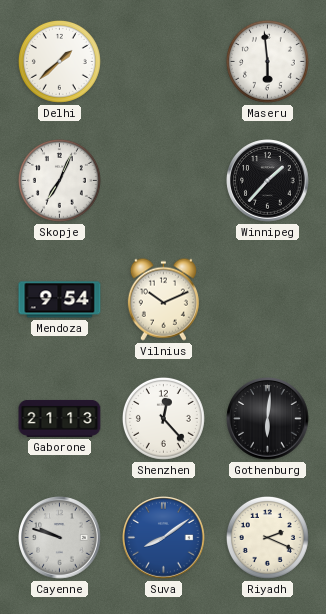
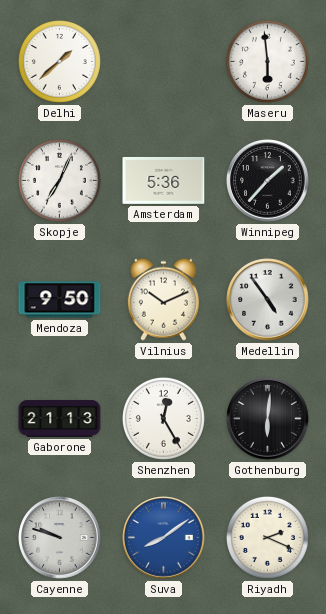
Amsterdam: none -> 5:36 (164, 180)
Mendoza: 9:54 -> 9:50 (60, 300)
Medellin: none -> 4:54 (268, 300)
Shenzhen: 12:23 -> 12:25 (163, 418)
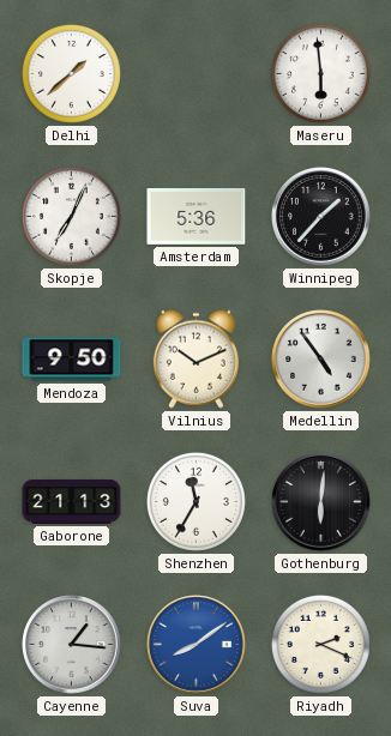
Shenzhen: 12:25 -> 11:35 (195, 501)
Cayenne: 9:48 -> 1:16 (72, 645)
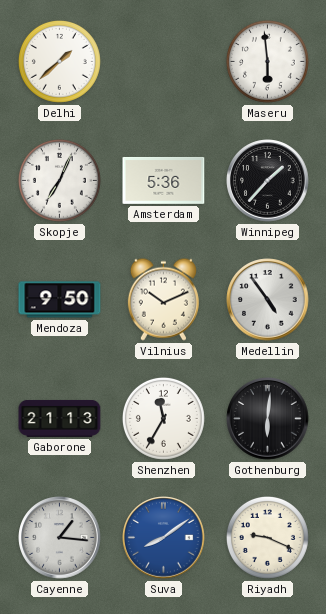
Riyadh: 2:19 -> 9:19 (267, 537)
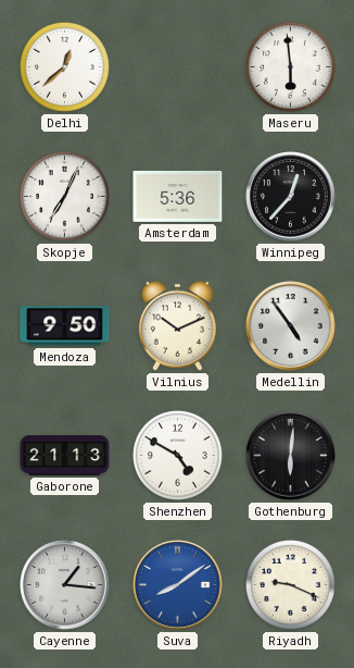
Delhi: 1:38 -> 12:38 (64, 66)
Winnipeg: 1:37 -> 12:37 (291, 197)
Shenzhen: 11:35 -> 4:50 (177, 455)
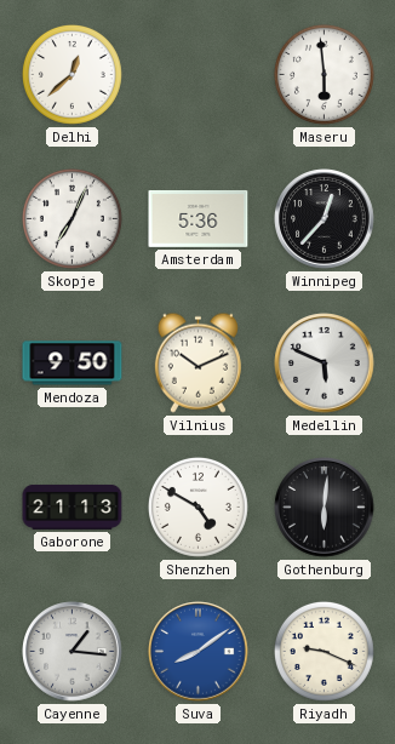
Medellin: 4:54 -> 5:49 (325, 364)
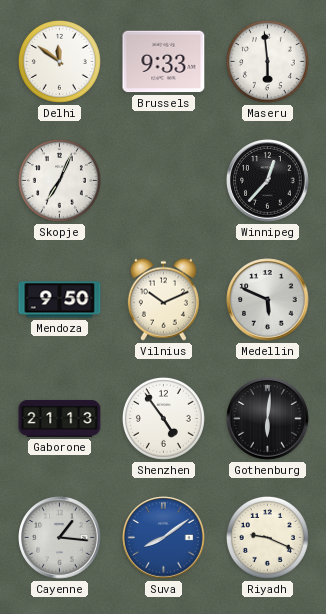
Delhi: 12:38 -> 11:51 (59, 61)
Brussels: none -> 9:33 (164, 62)
Amsterdam: 5:36 -> none (199, 218)
Shenzhen: 4:50 -> 4:54 (163, 418)
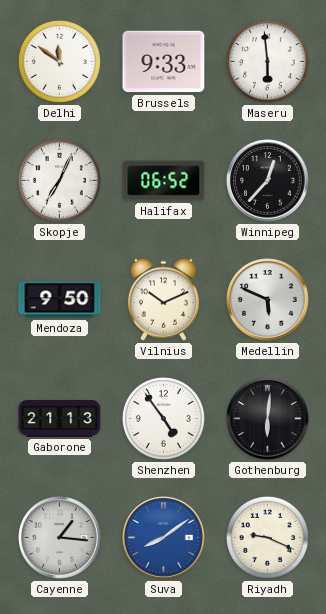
Halifax: none -> 06:52 (164, 181)
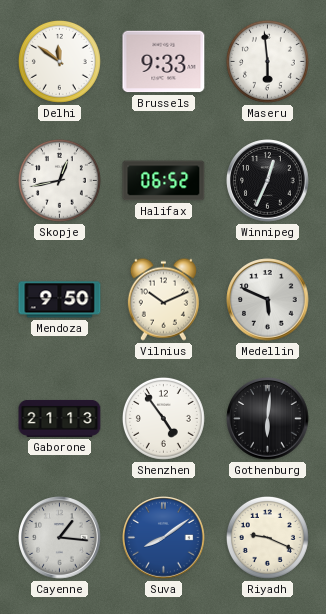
Skopje: 7:04 -> 12:43 (59, 180)
Winnipeg: 12:37 -> 12:34 (268, 181)
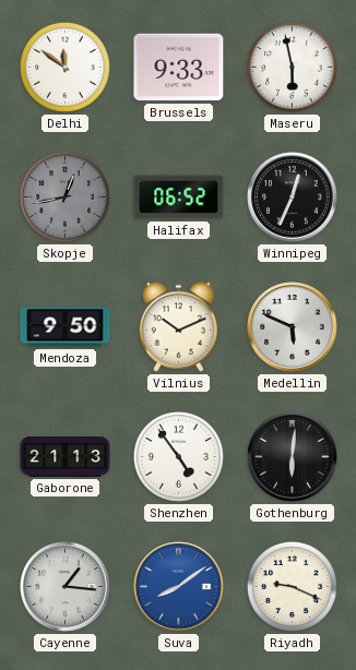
Maseru: 5:59 -> 5:58 (292, 67)
Skopje dial: white -> grey (64, 196)
